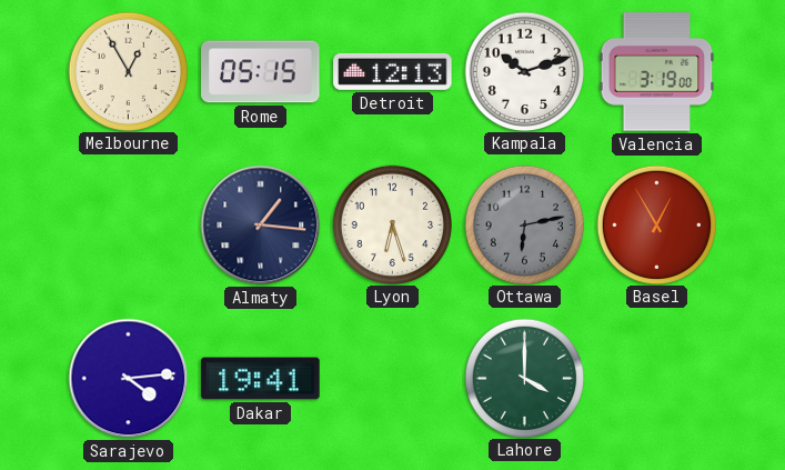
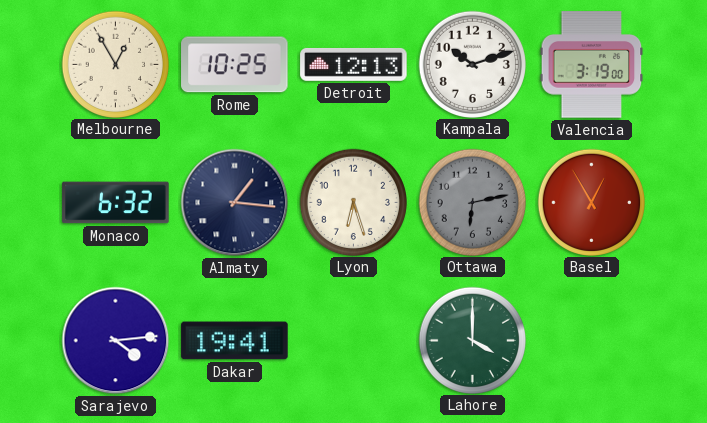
Rome: 05:15 -> 10:25 (235, 65)
Monaco: none -> 6:32 (116, 203)
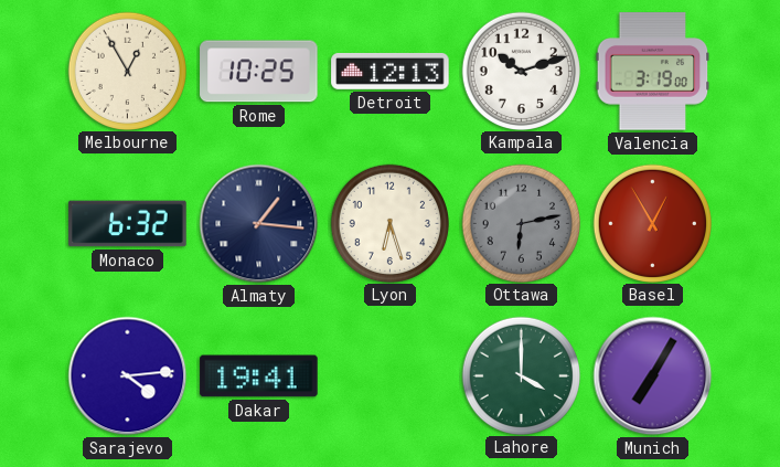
Munich: none -> 7:05 (653, 376)
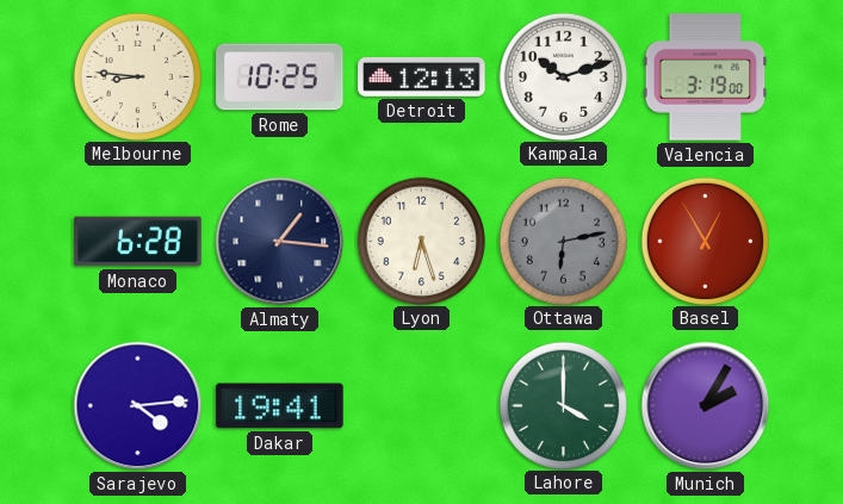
Melbourne: 12:55 -> 8:46 (137, 76)
Monaco: 6:32 -> 6:28 (138, 242)
Munich: 7:05 -> 2:05 (706, 406)
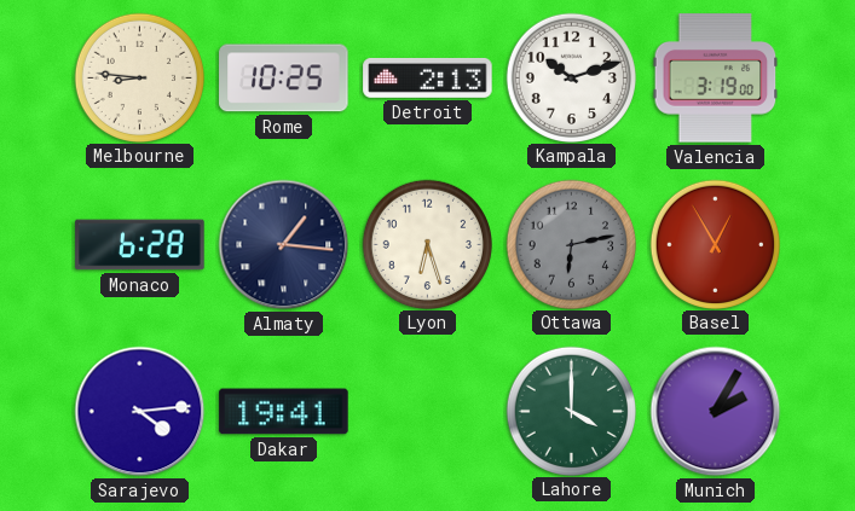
Detroit: 12:13 -> 2:13 (428, 77)
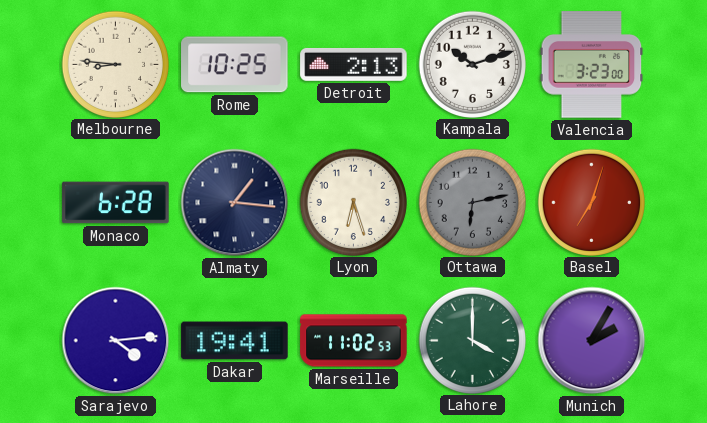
Valencia: 3:19 -> 3:23 (592, 65)
Basel: 12:55 -> 7:03 (591, 202)
Marseille: none -> 11:02 (354, 341)
